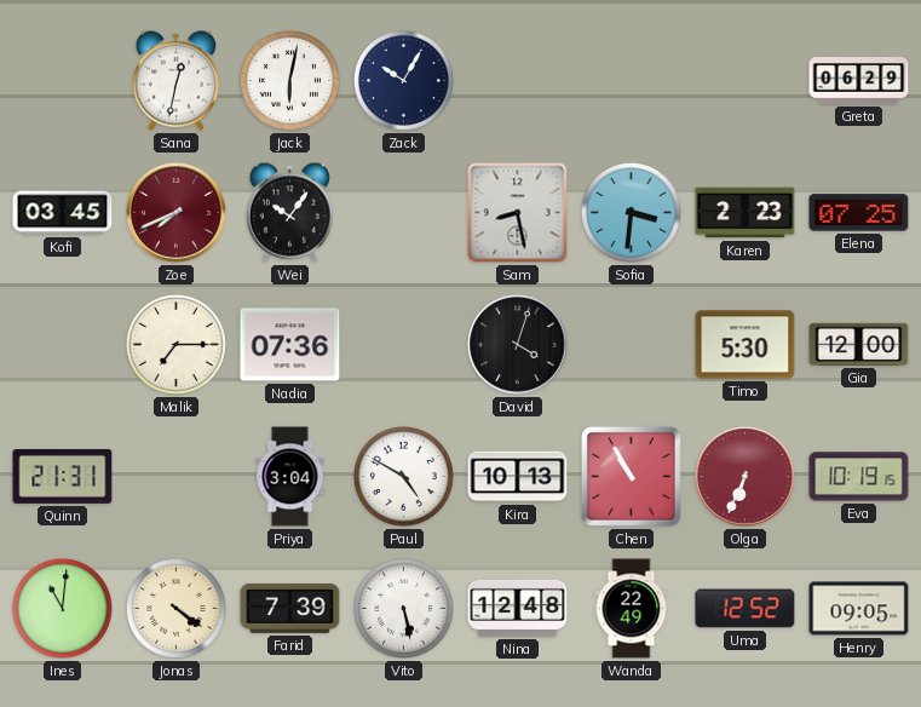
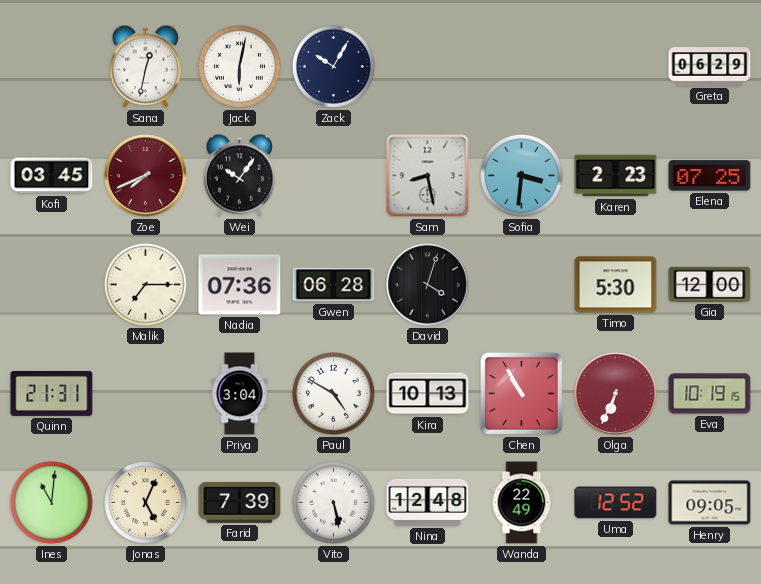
Gwen: none -> 06:28 (334, 285)
Jonas: 4:21 -> 5:04 (145, 502)
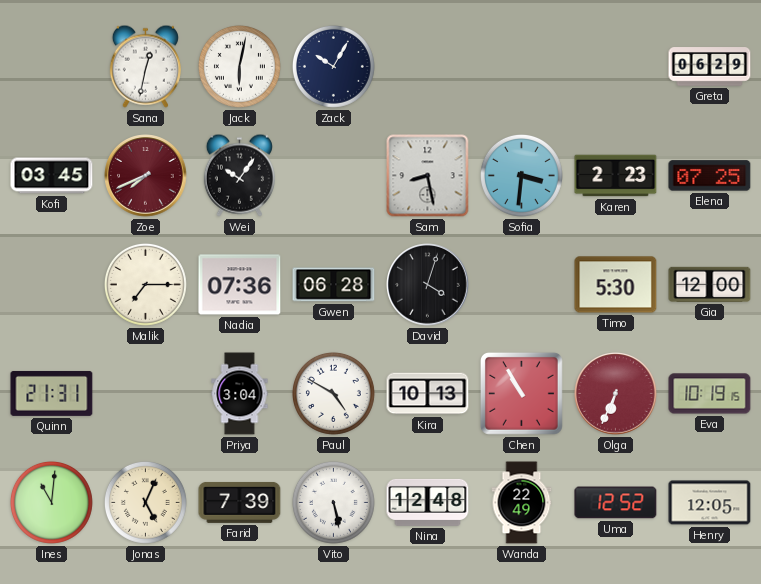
Henry: 09:05 -> 12:05 (710, 503)
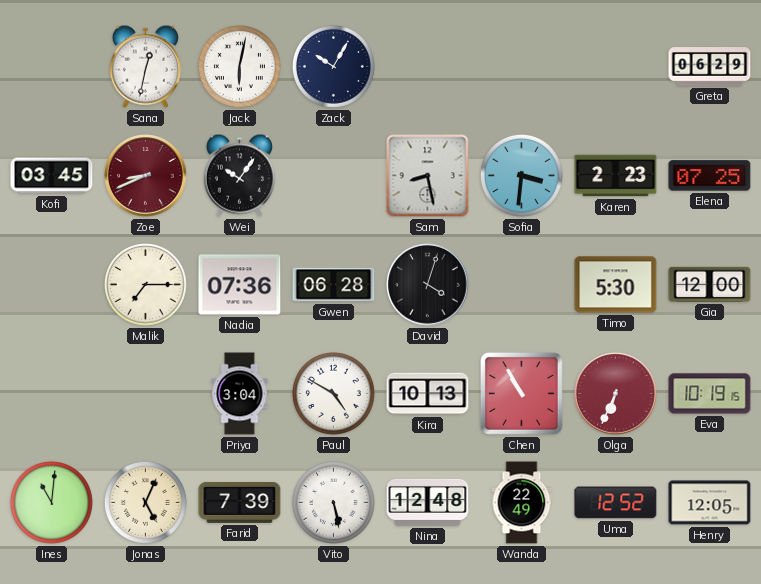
Zoe: 7:41 -> 8:41 (146, 176)
Quinn: 21:31 -> none (52, 393)
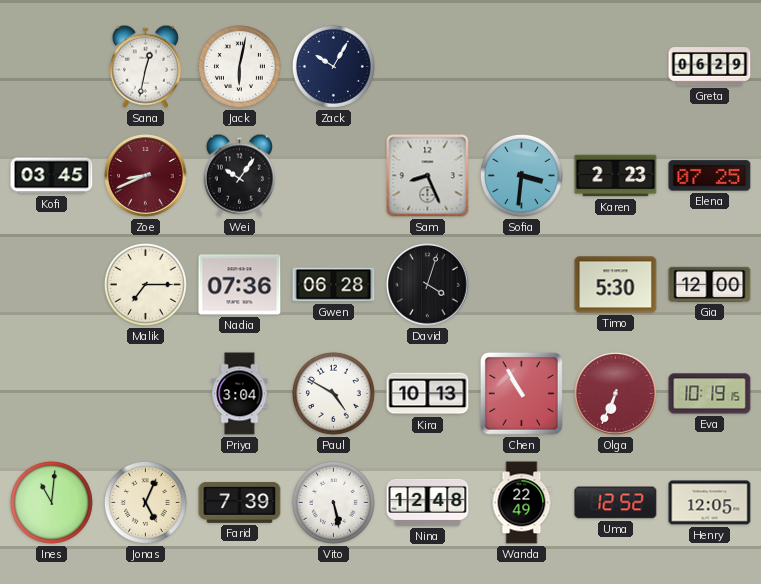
Sam: 8:28 -> 8:26 (428, 176)
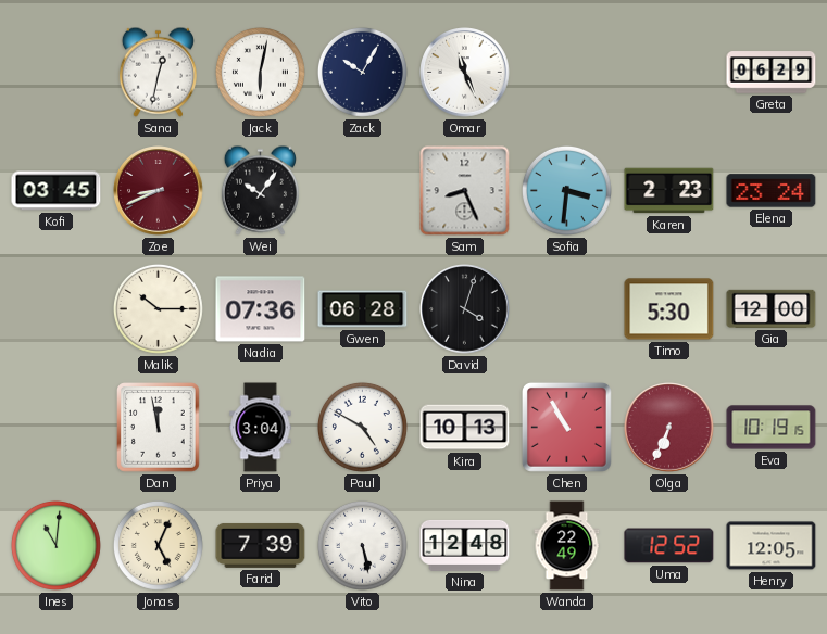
Omar: none -> 11:26 (465, 73)
Elena: 07:25 -> 23:24 (772, 191)
Malik: 7:15 -> 10:15 (158, 308)
Dan: none -> 11:58 (159, 428)
